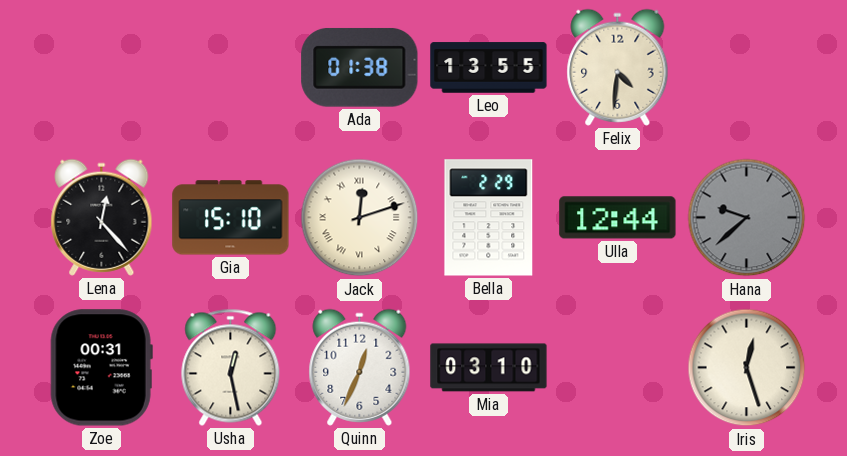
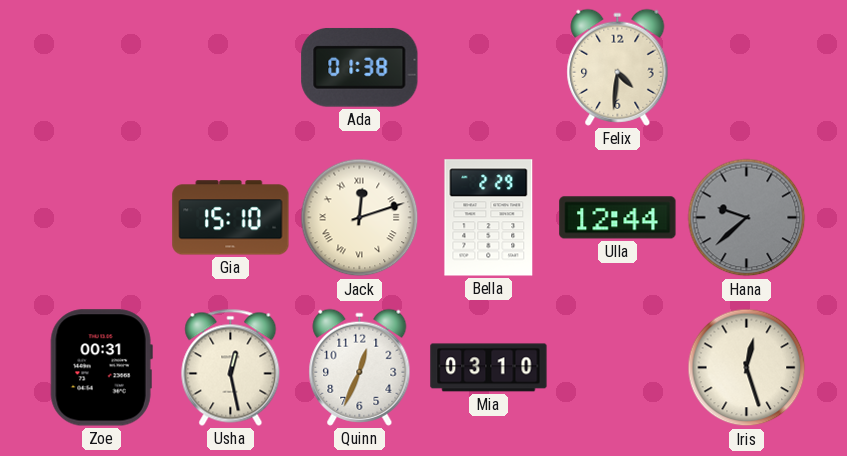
Leo: 13:55 -> none (489, 68)
Lena: 12:23 -> none (102, 217)
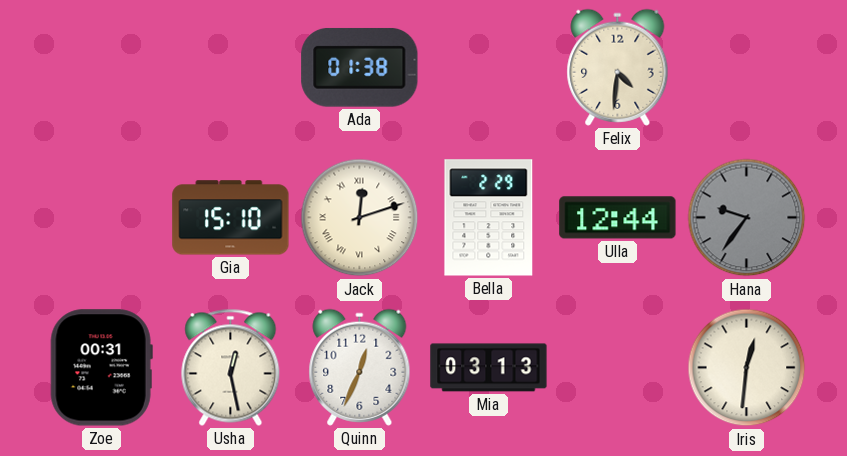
Hana: 9:38 -> 9:36 (747, 218)
Mia: 03:10 -> 03:13 (489, 368)
Iris: 12:27 -> 12:31 (747, 368)
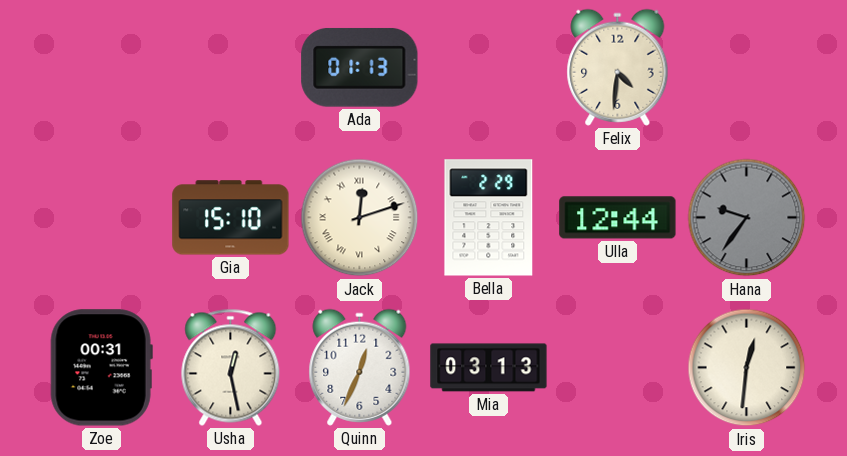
Ada: 01:38 -> 01:13 (360, 68)
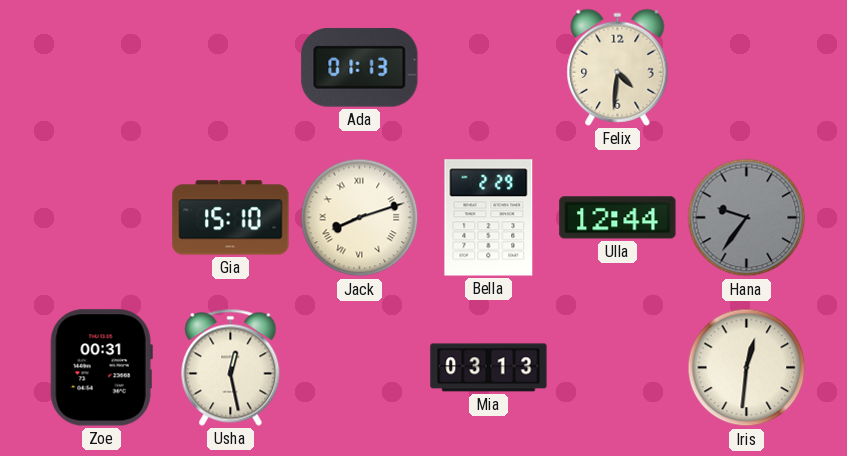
Jack: 12:12 -> 8:12 (360, 218)
Quinn: 12:34 -> none (360, 367)
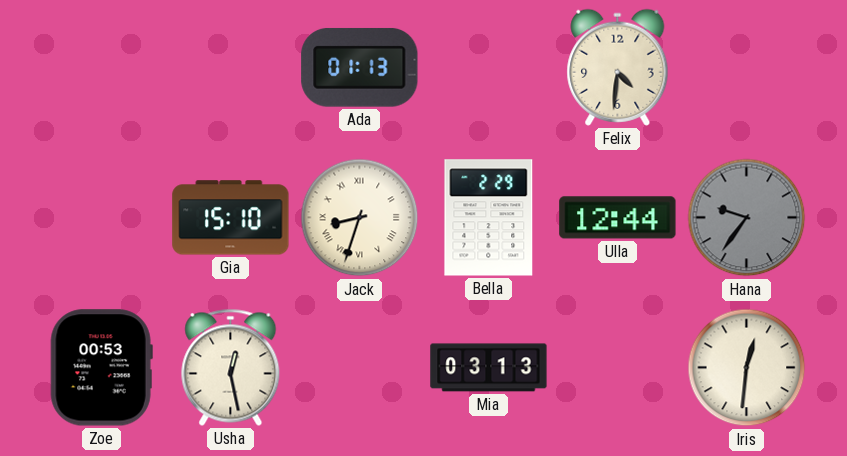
Jack: 8:12 -> 8:33 (360, 218)
Zoe: 00:31 -> 00:53 (101, 368)
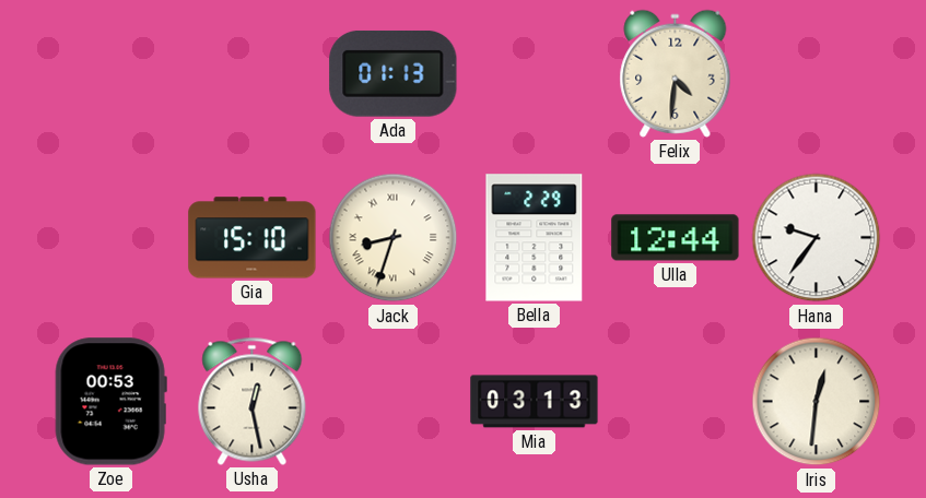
Hana dial: grey -> white (817, 238)
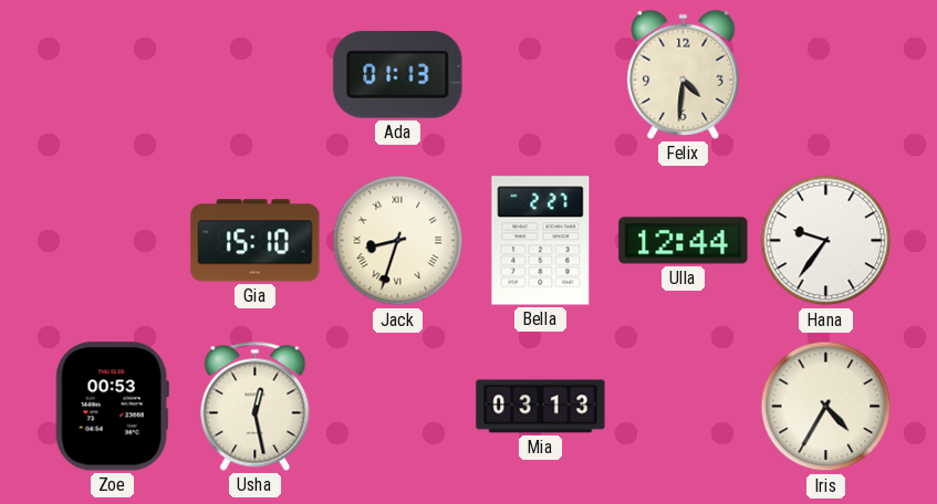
Bella: 2:29 -> 2:27 (541, 241)
Iris: 12:31 -> 4:35 (826, 407)
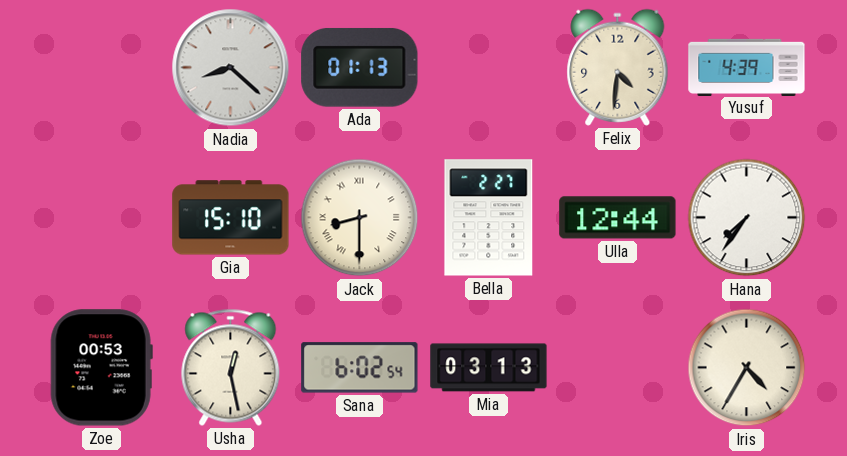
Nadia: none -> 8:22 (231, 68)
Yusuf: none -> 4:39 (747, 67)
Jack: 8:33 -> 8:30 (360, 218)
Hana: 9:36 -> 7:36 (747, 218)
Sana: none -> 6:02 (360, 368)
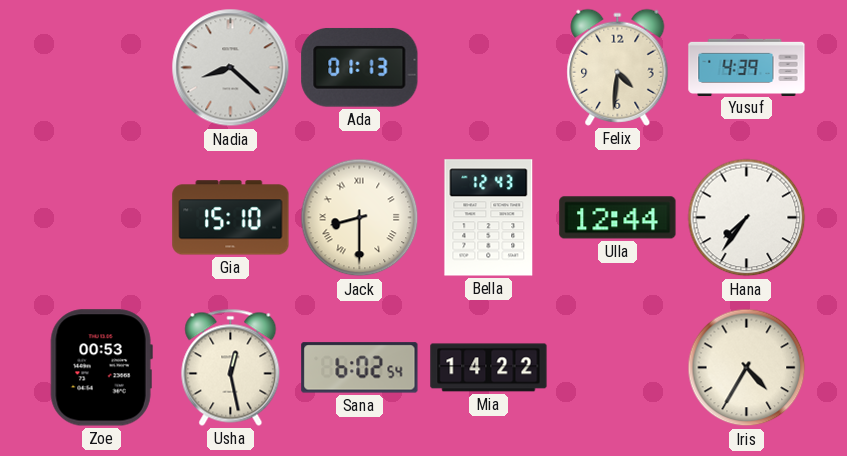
Bella: 2:27 -> 12:43 (489, 218)
Mia: 03:13 -> 14:22 (489, 368)
